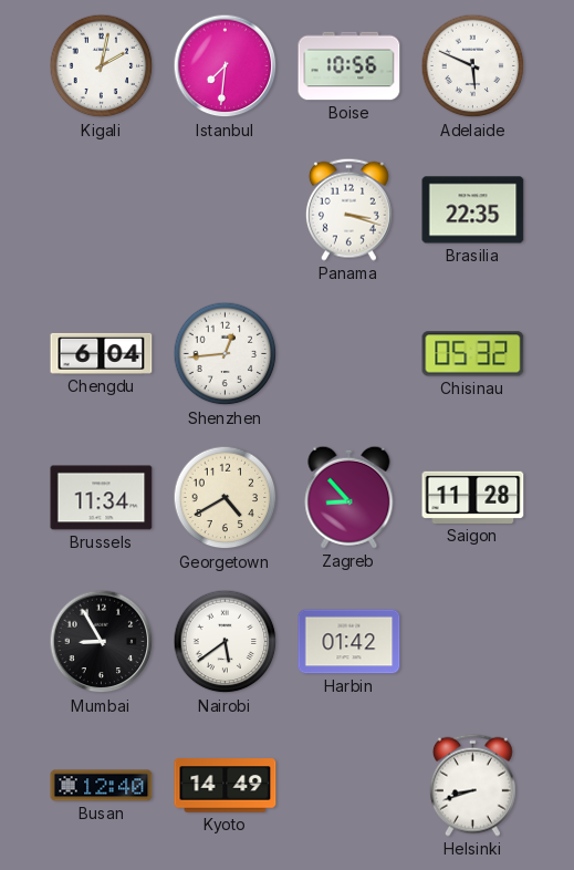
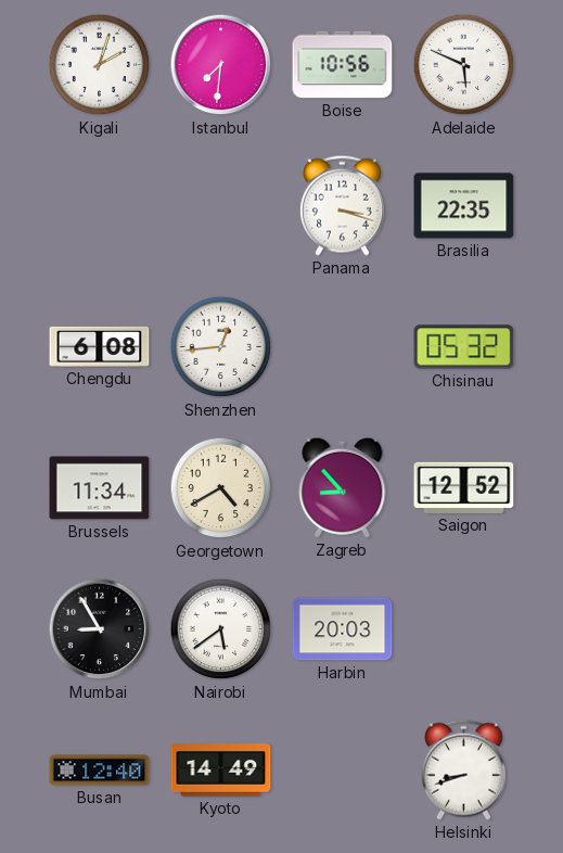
Kigali: 2:02 -> 2:03 (100, 65)
Chengdu: 6:04 -> 6:08 (100, 346)
Saigon: 11:28 -> 12:52 (464, 487)
Harbin: 01:42 -> 20:03 (343, 629)
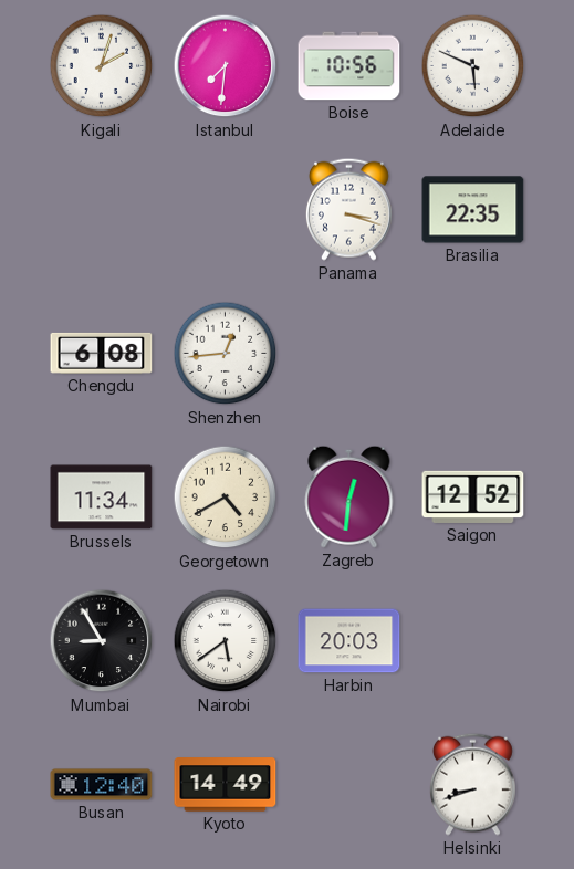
Chisinau: 05:32 -> none (464, 347)
Zagreb: 8:53 -> 12:31 (349, 496)
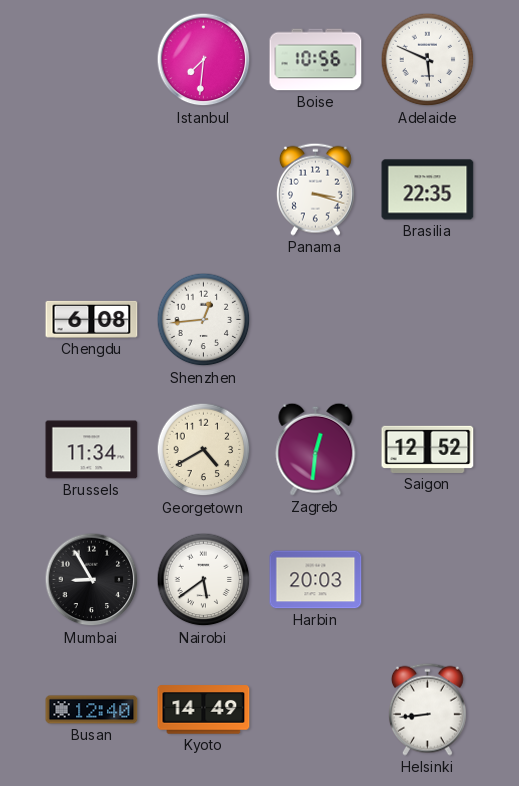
Kigali: 2:03 -> none (102, 66)
Helsinki: 8:42 -> 8:44 (427, 709)
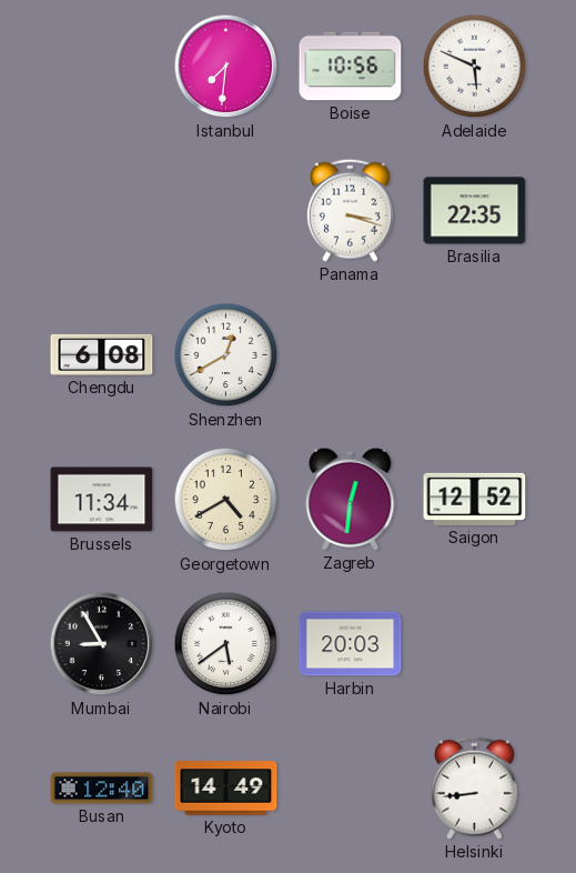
Shenzhen: 12:44 -> 12:40 (226, 355)
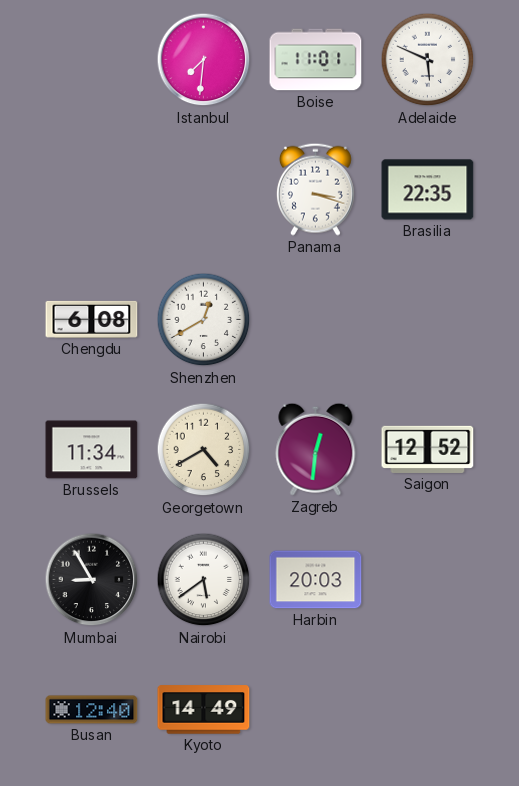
Boise: 10:56 -> 11:01 (316, 60)
Helsinki: 8:44 -> none (474, 787)
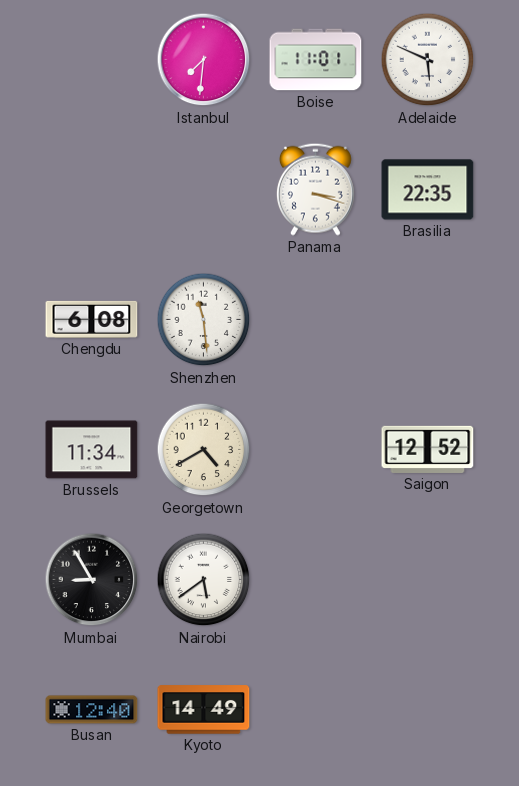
Shenzhen: 12:40 -> 11:29 (204, 320)
Zagreb: 12:31 -> none (316, 449)
Harbin: 20:03 -> none (316, 580)
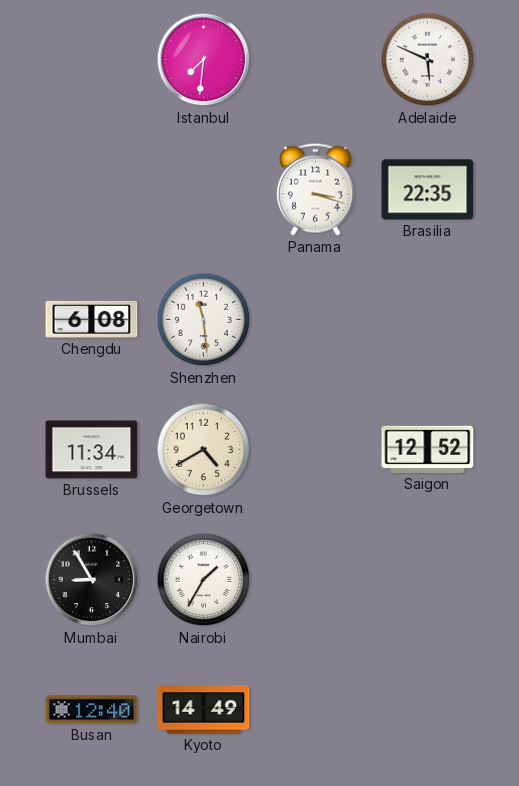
Boise: 11:01 -> none (316, 60)
Nairobi: 5:39 -> 1:35 (204, 580)
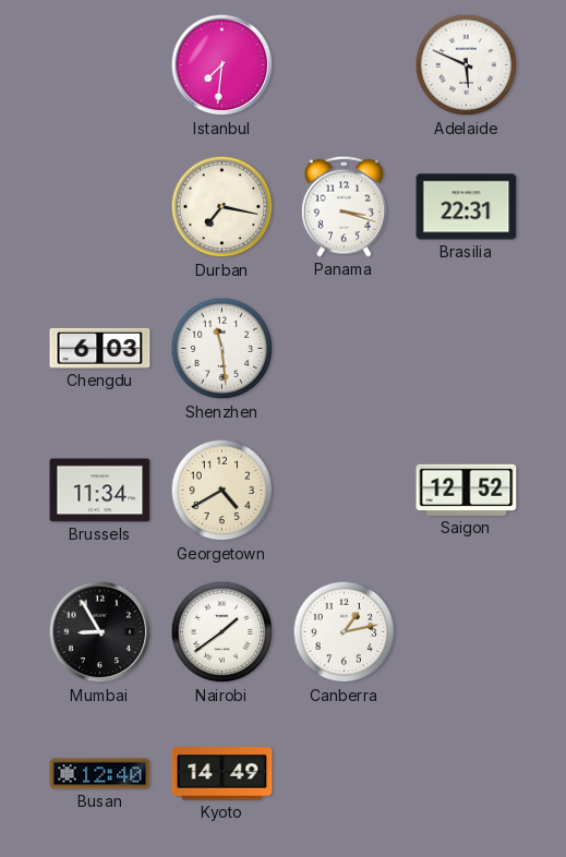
Durban: none -> 7:17 (222, 207)
Brasilia: 22:35 -> 22:31 (467, 207)
Chengdu: 6:08 -> 6:03 (100, 348)
Nairobi: 1:35 -> 1:39 (222, 632)
Canberra: none -> 1:13 (345, 632)
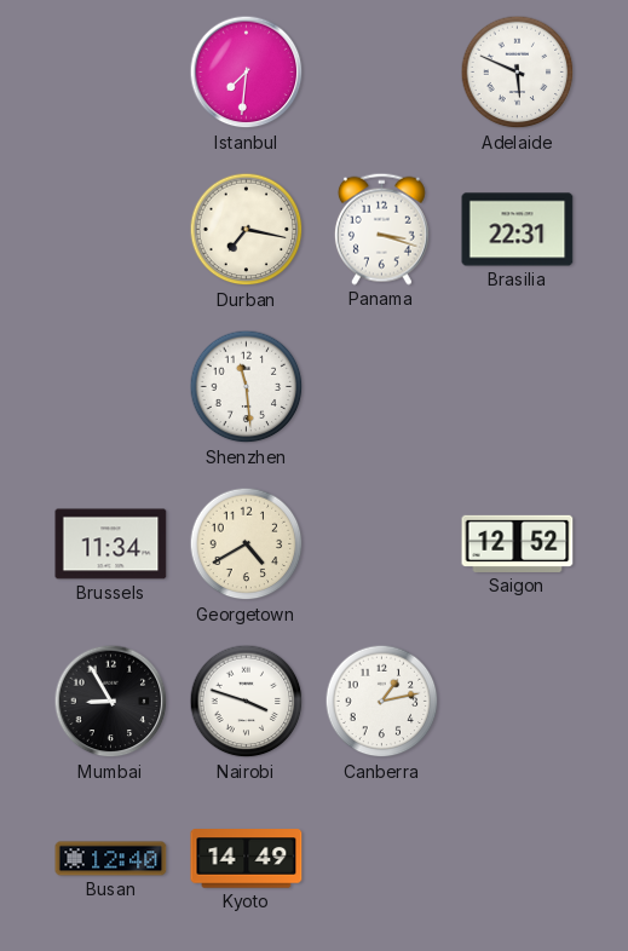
Chengdu: 6:03 -> none (100, 348)
Nairobi: 1:39 -> 3:48 (247, 702)
